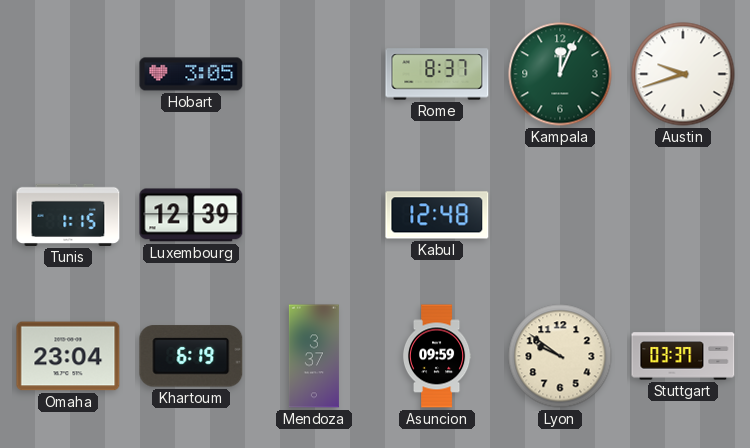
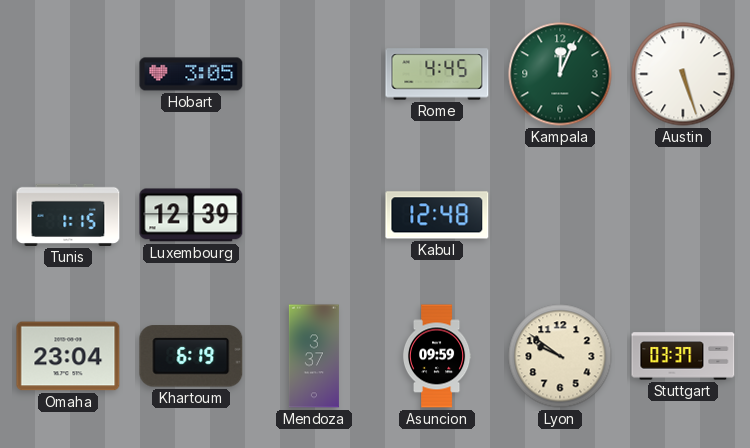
Rome: 8:37 -> 4:45 (437, 74)
Austin: 9:42 -> 5:27 (683, 74)
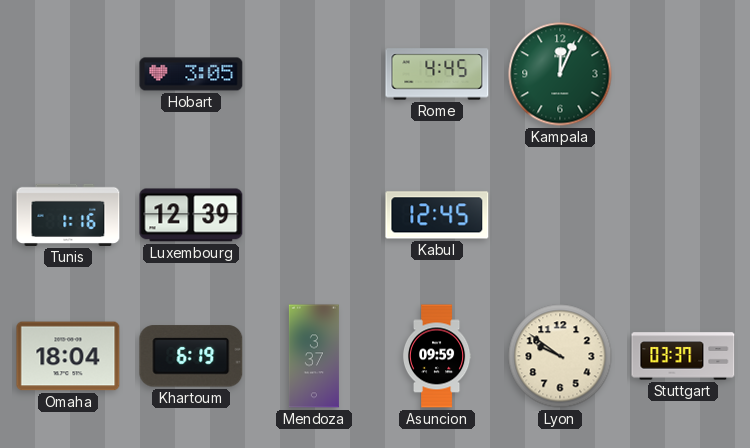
Austin: 5:27 -> none (683, 74)
Tunis: 1:15 -> 1:16 (68, 215)
Kabul: 12:48 -> 12:45 (437, 215)
Omaha: 23:04 -> 18:04 (68, 356)
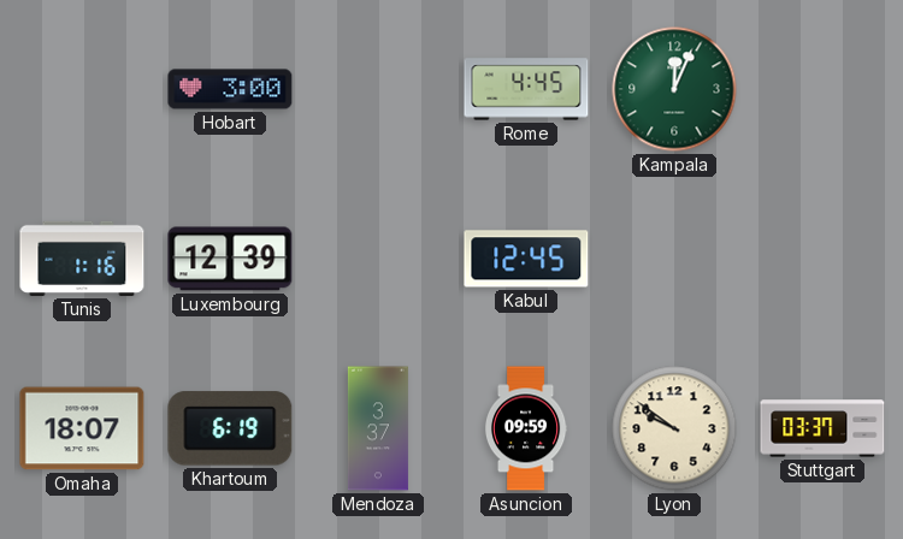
Hobart: 3:05 -> 3:00 (230, 89)
Omaha: 18:04 -> 18:07 (82, 428)
